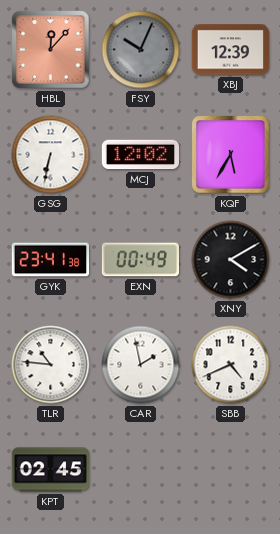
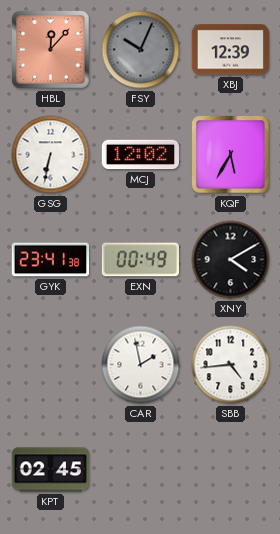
TLR: 10:46 -> none (51, 365)
SBB: 4:41 -> 4:44 (231, 365)
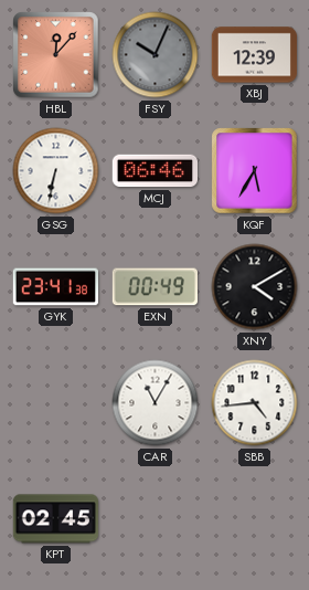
MCJ: 12:02 -> 06:46 (154, 171)
CAR: 1:58 -> 11:05 (156, 403)
